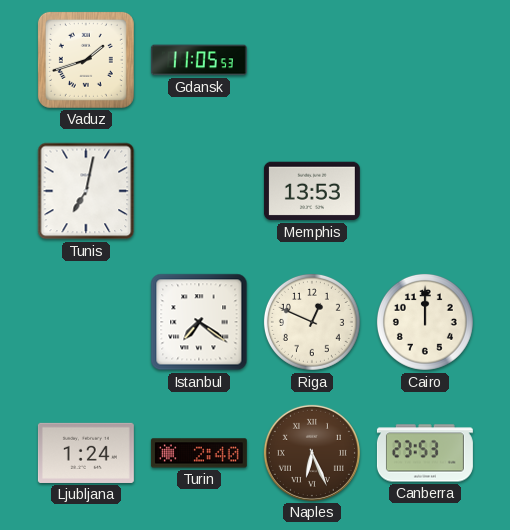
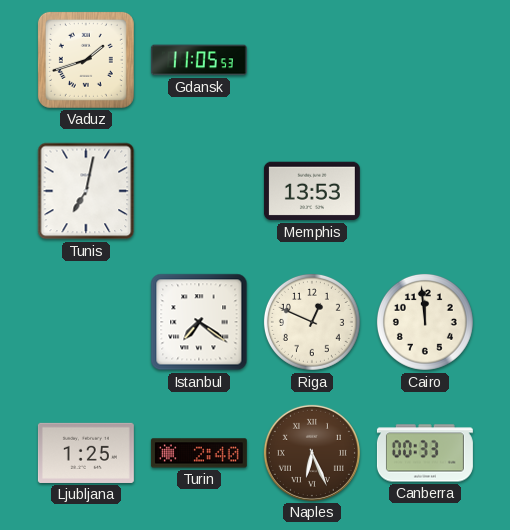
Cairo: 12:00 -> 11:59 (425, 322)
Ljubljana: 1:24 -> 1:25 (86, 453)
Canberra: 23:53 -> 00:33 (425, 453)
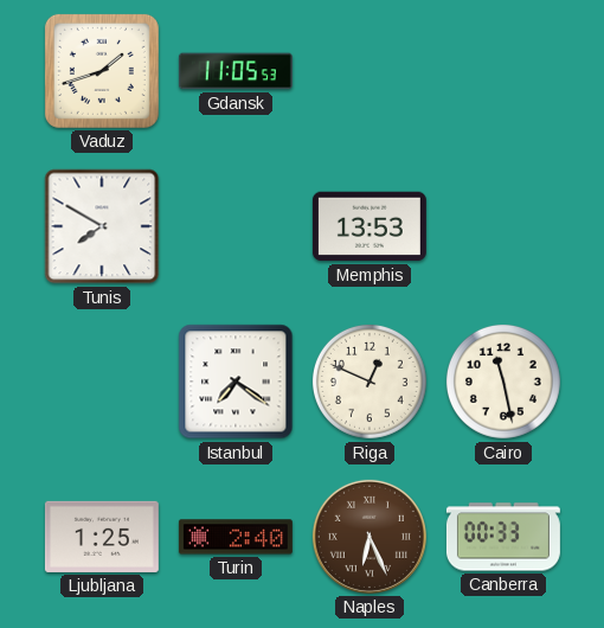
Tunis: 7:02 -> 7:50 (102, 226)
Cairo: 11:59 -> 11:28 (503, 382)
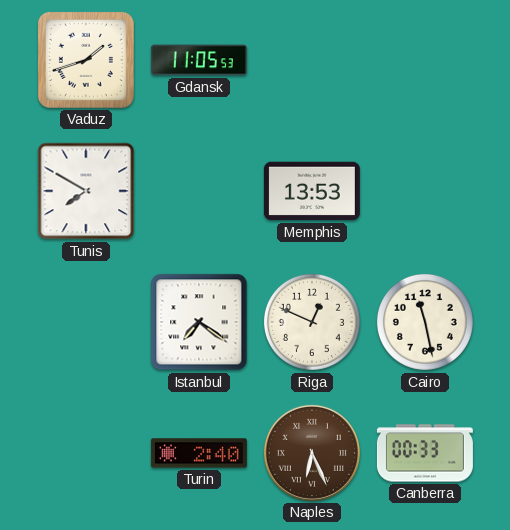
Ljubljana: 1:25 -> none (102, 537)
